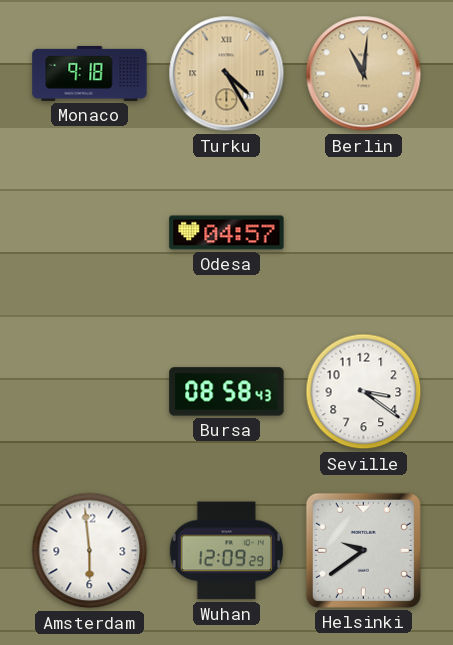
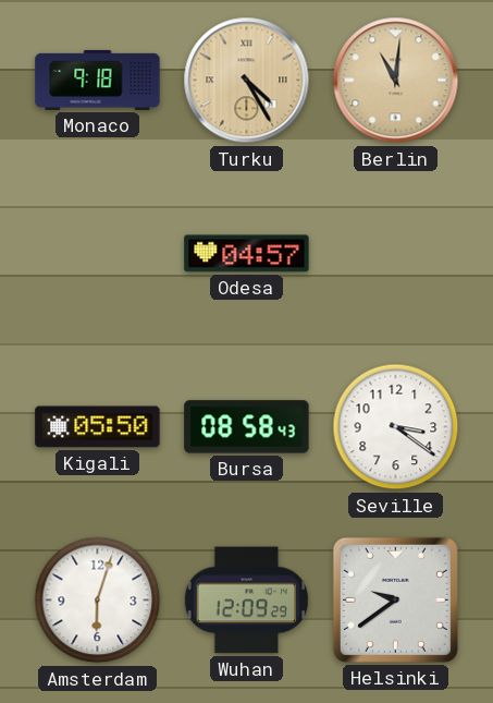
Kigali: none -> 05:50 (98, 427)
Amsterdam: 5:59 -> 6:03 (98, 601)
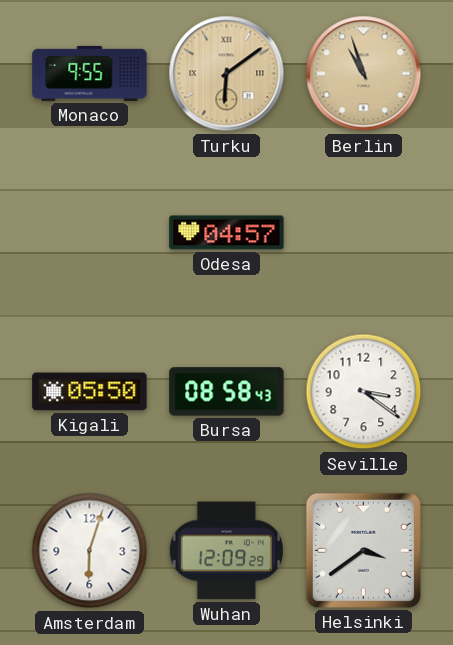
Monaco: 9:18 -> 9:55 (90, 73)
Turku: 4:25 -> 6:09 (227, 74)
Berlin: 11:01 -> 10:57 (364, 74)
Helsinki: 9:39 -> 3:39 (363, 550)
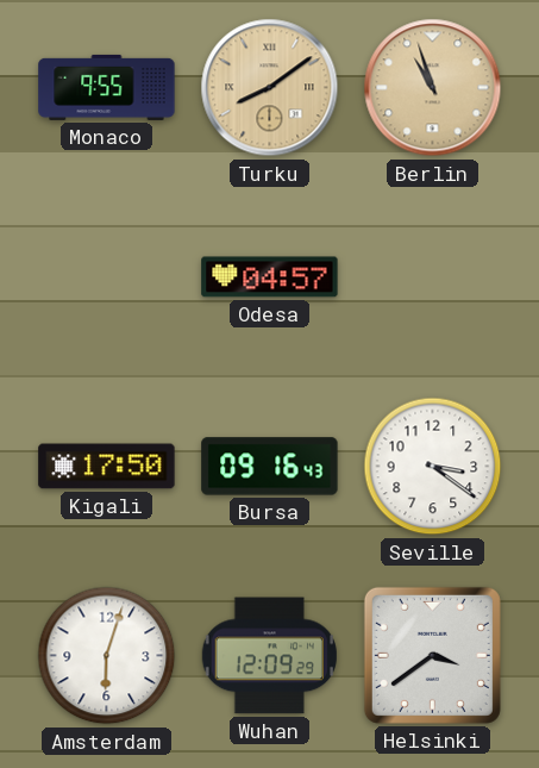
Turku: 6:09 -> 8:09 (270, 88)
Kigali: 05:50 -> 17:50 (107, 467)
Bursa: 08:58 -> 09:16 (270, 467)
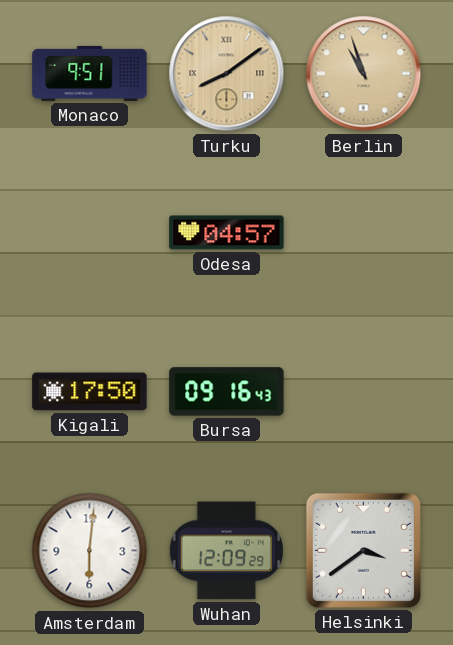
Monaco: 9:55 -> 9:51 (90, 73)
Seville: 3:21 -> none (433, 467)
Amsterdam: 6:03 -> 6:01 (90, 551)
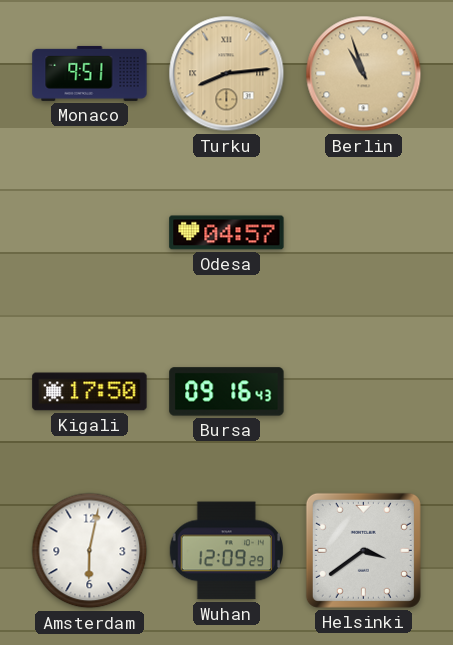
Turku: 8:09 -> 8:14 (227, 74)
Amsterdam: 6:01 -> 6:02 (90, 551)
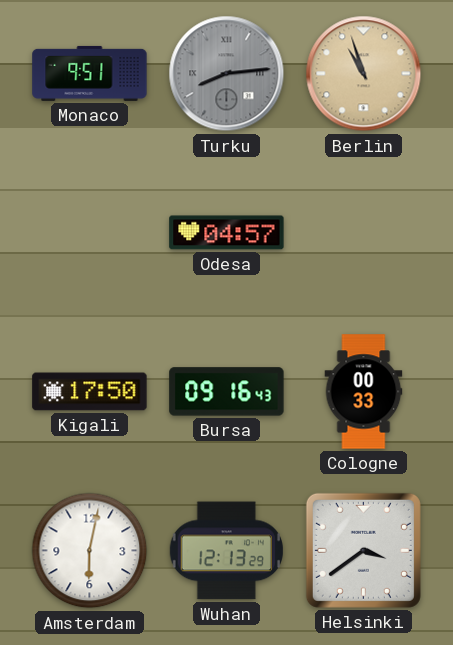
Turku dial: champagne -> grey (227, 74)
Cologne: none -> 00:33 (364, 392)
Wuhan: 12:09 -> 12:13 (226, 551)
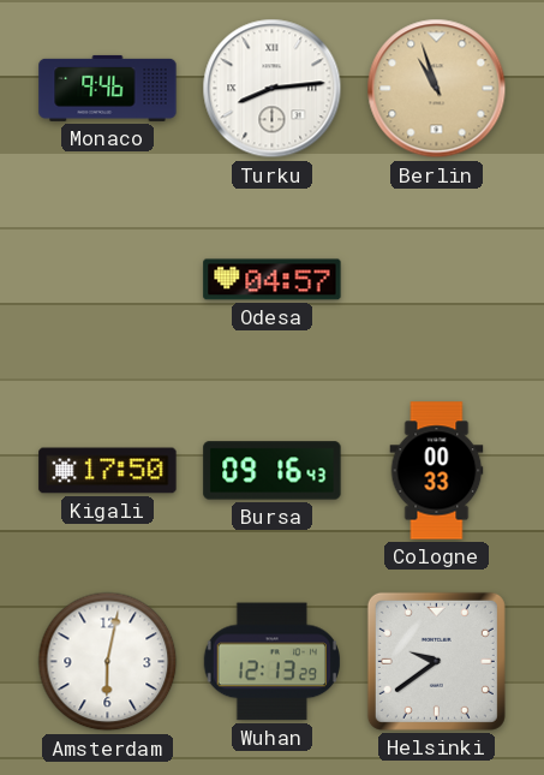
Monaco: 9:51 -> 9:46 (108, 88)
Turku dial: grey -> white (273, 89)
Helsinki: 3:39 -> 9:39 (436, 661)
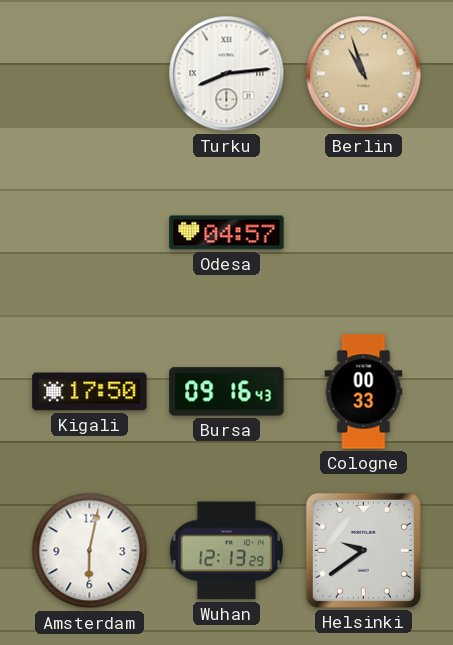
Monaco: 9:46 -> none (108, 88)
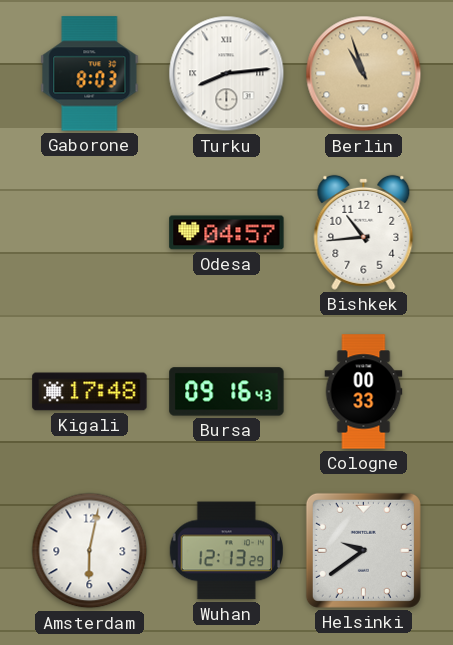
Gaborone: none -> 8:03 (90, 74)
Bishkek: none -> 10:44 (364, 232)
Kigali: 17:50 -> 17:48 (90, 392)
